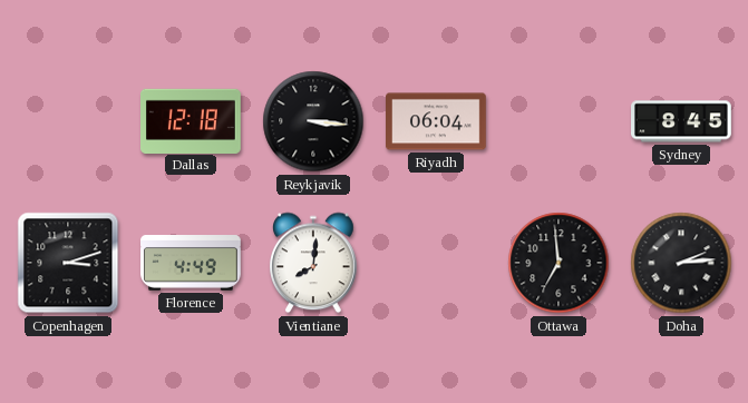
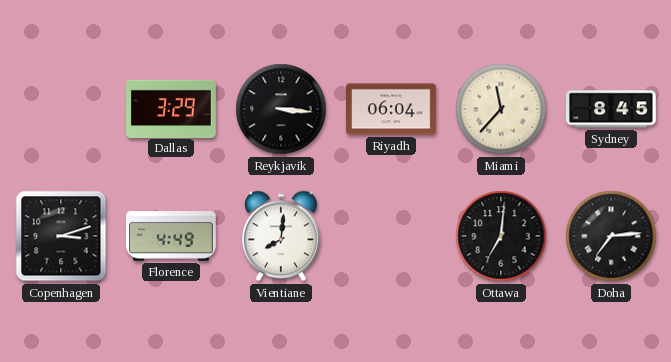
Dallas: 12:18 -> 3:29 (172, 108)
Miami: none -> 11:37 (501, 109)
Ottawa: 6:59 -> 7:01 (501, 236)
Doha: 2:14 -> 7:14 (611, 236)
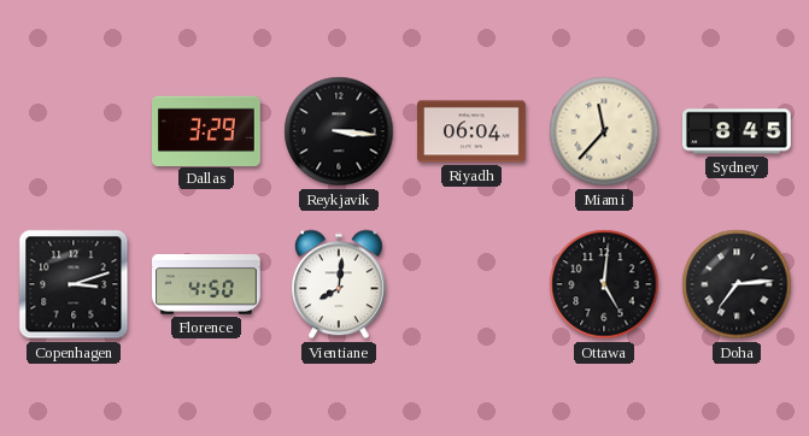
Florence: 4:49 -> 4:50 (207, 285)
Ottawa: 7:01 -> 5:01 (604, 284)
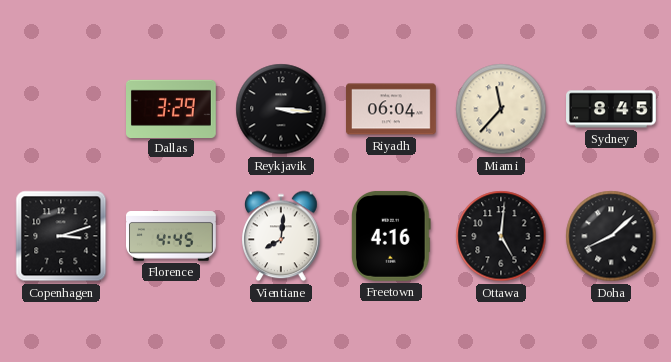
Florence: 4:50 -> 4:45 (172, 237)
Freetown: none -> 4:16 (391, 236)
Doha: 7:14 -> 8:08 (611, 236)
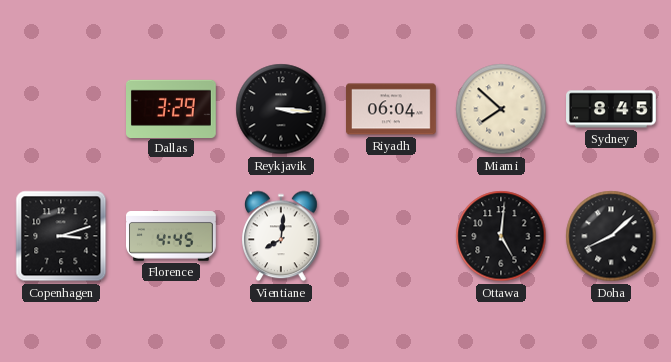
Miami: 11:37 -> 7:52 (501, 109)
Freetown: 4:16 -> none (391, 236)
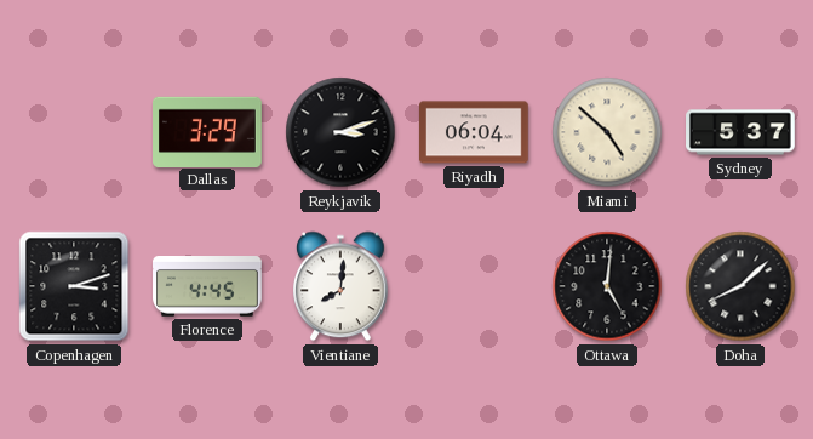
Reykjavik: 3:16 -> 3:12 (340, 132)
Miami: 7:52 -> 4:52 (607, 132)
Sydney: 8:45 -> 5:37 (742, 132)
